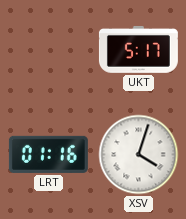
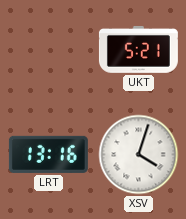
UKT: 5:17 -> 5:21 (138, 49)
LRT: 01:16 -> 13:16 (48, 154)
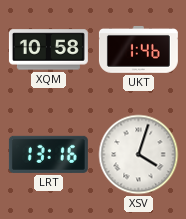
XQM: none -> 10:58 (48, 50)
UKT: 5:21 -> 1:46 (138, 49)
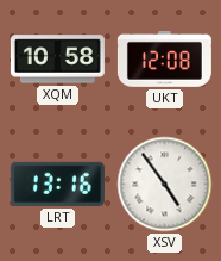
UKT: 1:46 -> 12:08 (164, 58)
XSV: 4:03 -> 4:54 (165, 185)
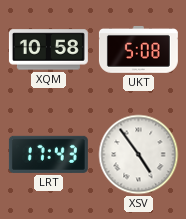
UKT: 12:08 -> 5:08 (138, 49)
LRT: 13:16 -> 17:43 (48, 154)
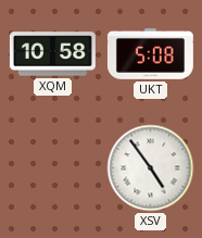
LRT: 17:43 -> none (48, 154)
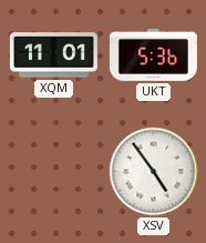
XQM: 10:58 -> 11:01 (53, 55)
UKT: 5:08 -> 5:36 (153, 54)
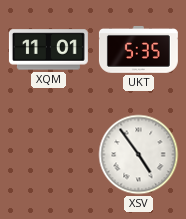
UKT: 5:36 -> 5:35 (138, 49)
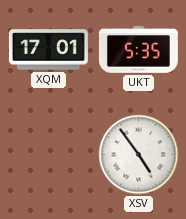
XQM: 11:01 -> 17:01 (48, 50)
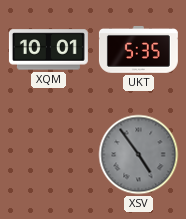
XQM: 17:01 -> 10:01 (48, 50)
XSV dial: white -> grey (139, 155)
